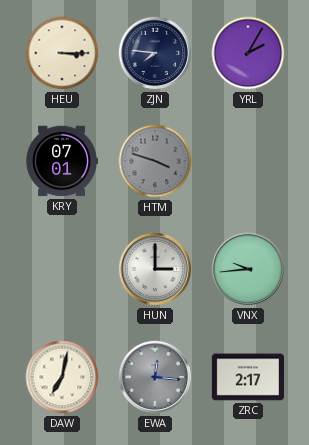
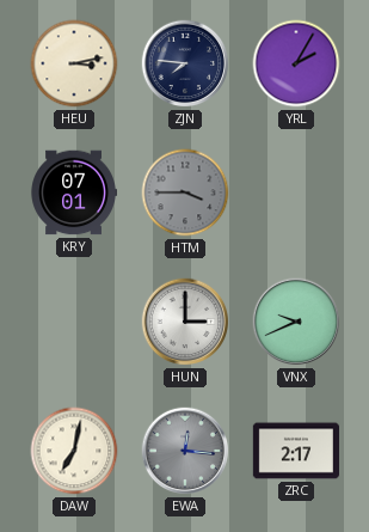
HEU: 3:15 -> 3:13 (74, 63)
HTM: 3:48 -> 3:45 (185, 192)
VNX: 9:44 -> 9:41 (296, 322)
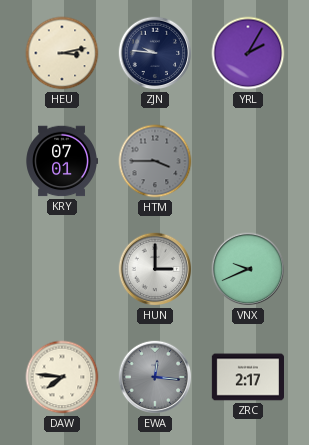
ZJN: 7:46 -> 9:46 (155, 53)
DAW: 7:02 -> 7:46 (62, 377)
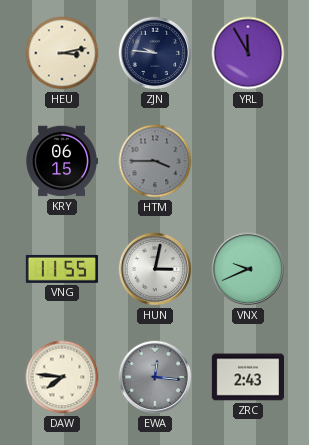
YRL: 2:05 -> 11:55 (248, 53)
KRY: 07:01 -> 06:15 (61, 161)
VNG: none -> 11:55 (62, 269)
HUN: 3:00 -> 3:02 (155, 269)
ZRC: 2:17 -> 2:43 (247, 377)
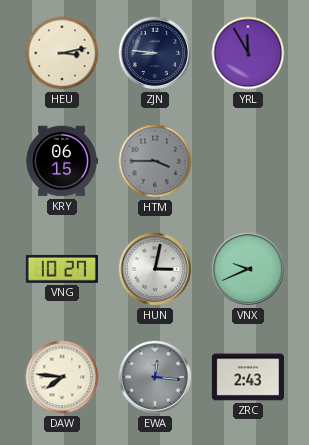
ZJN: 9:46 -> 8:46 (155, 53)
VNG: 11:55 -> 10:27 (62, 269)
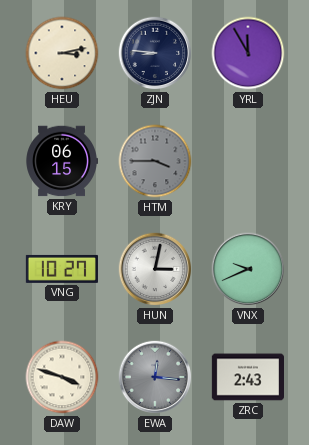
DAW: 7:46 -> 3:48 (62, 377)
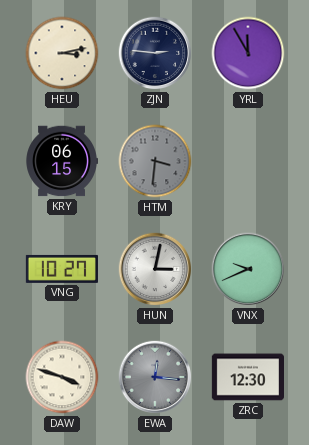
ZJN: 8:46 -> 2:46 (155, 53)
HTM: 3:45 -> 3:31 (155, 161)
ZRC: 2:43 -> 12:30 (247, 377)
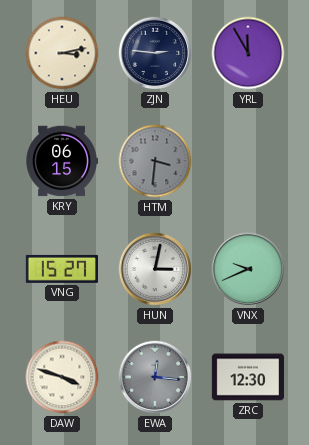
VNG: 10:27 -> 15:27 (62, 269)
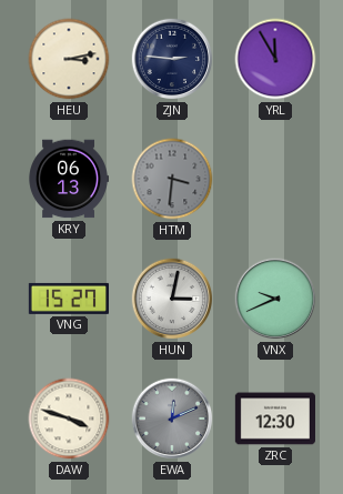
KRY: 06:15 -> 06:13 (68, 179)
EWA: 12:16 -> 12:11 (172, 419)
